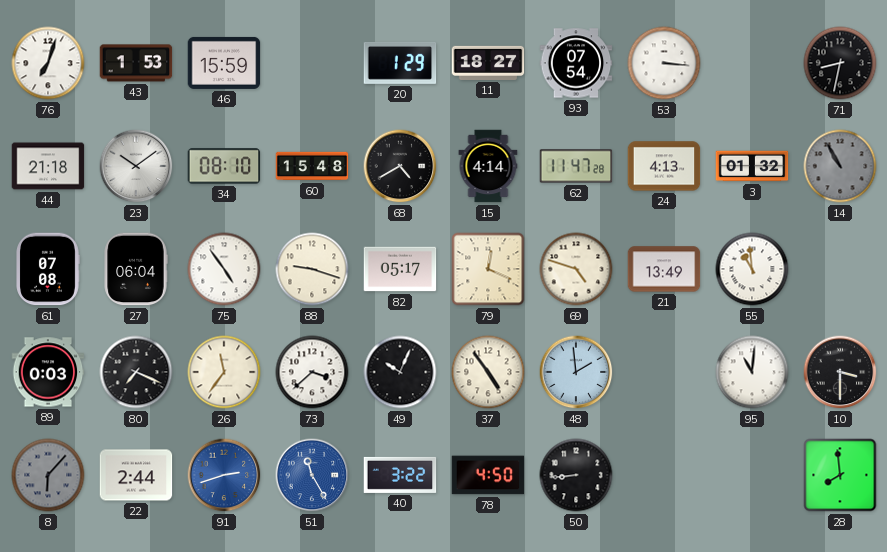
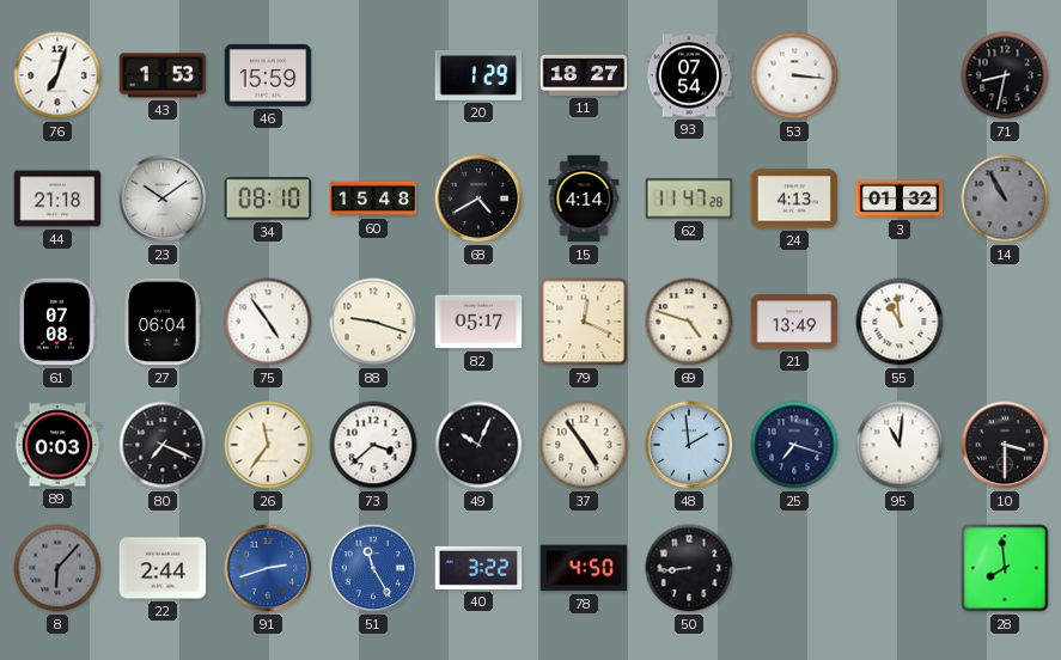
25: none -> 7:18 (794, 445)
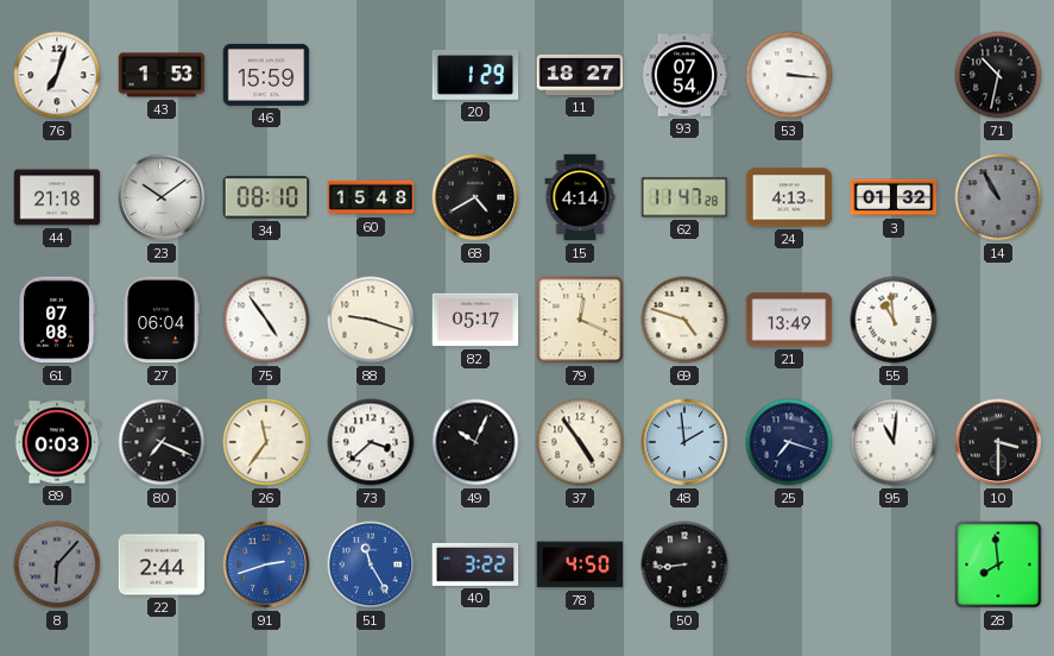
71: 8:32 -> 10:32 (998, 75)
